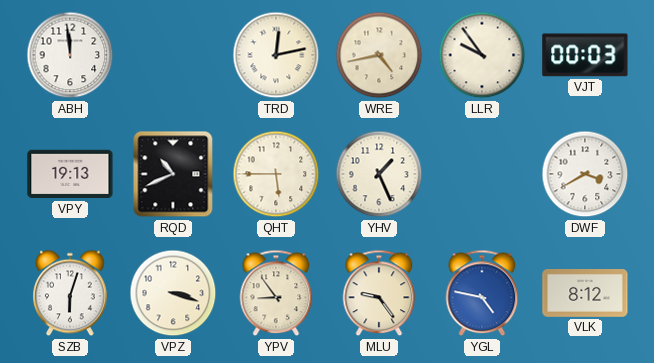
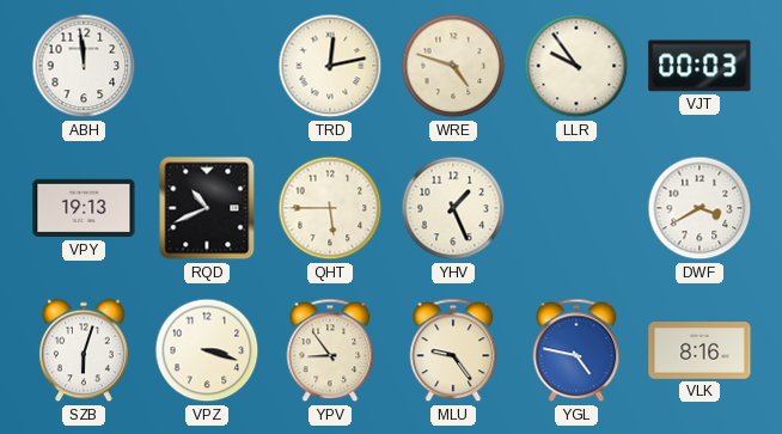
WRE: 4:43 -> 4:48 (453, 66)
VLK: 8:12 -> 8:16 (699, 350)
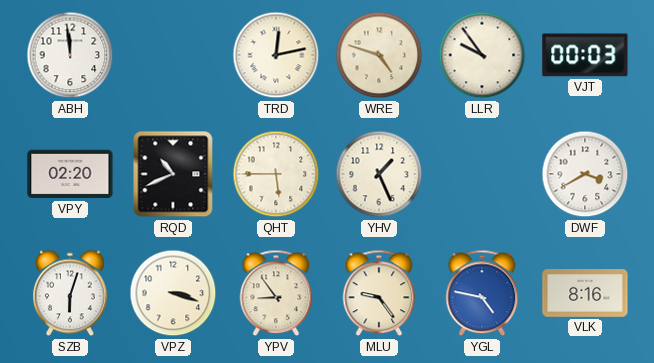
VPY: 19:13 -> 02:20 (70, 174)
